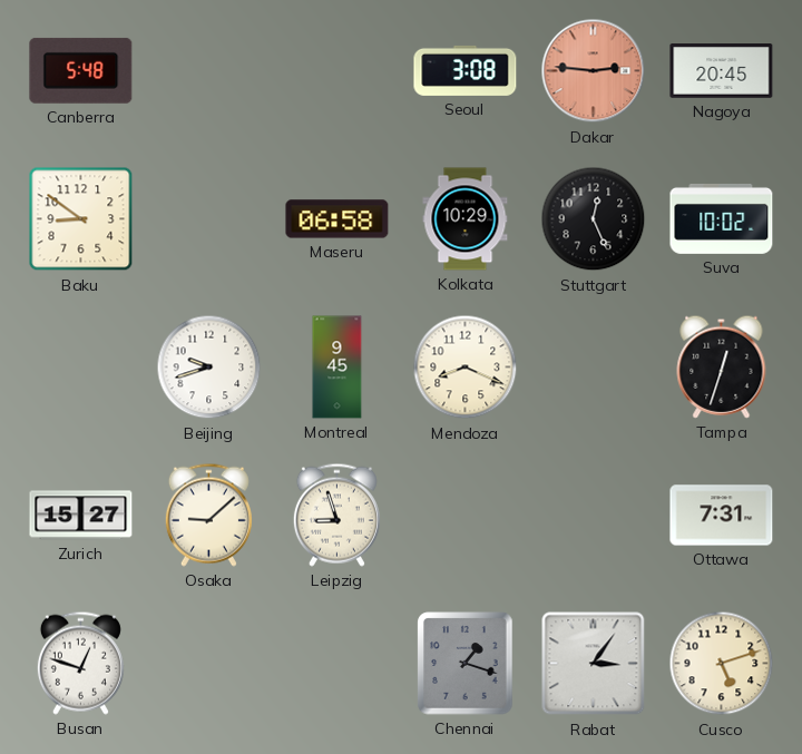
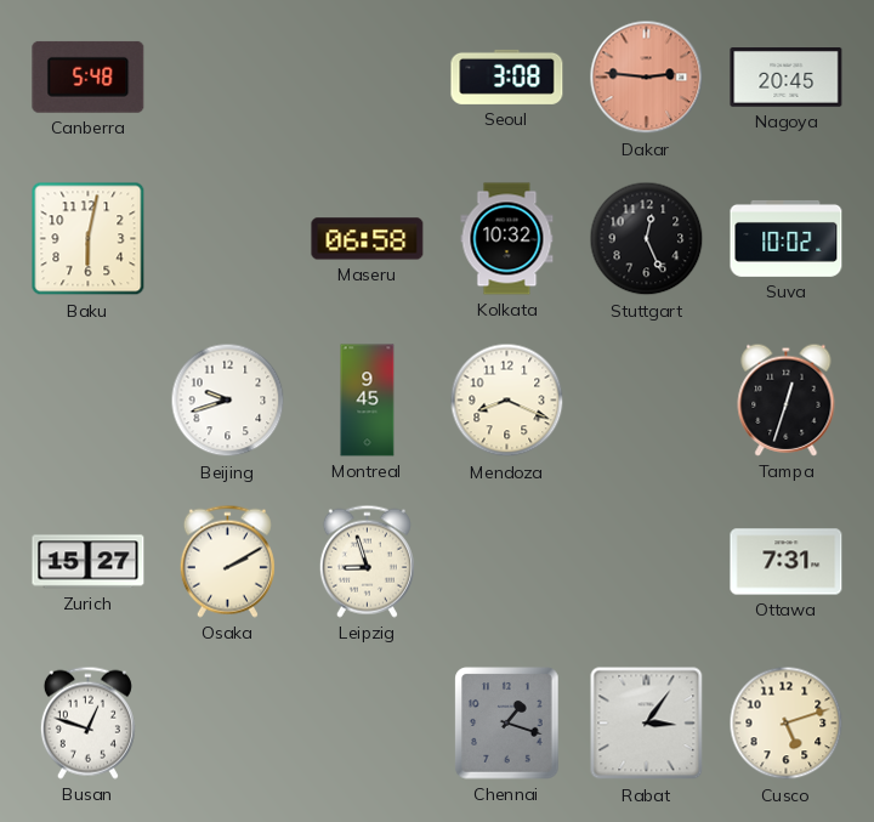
Baku: 8:51 -> 6:02 (89, 239)
Kolkata: 10:29 -> 10:32 (507, 239)
Osaka: 9:08 -> 2:10 (227, 561)
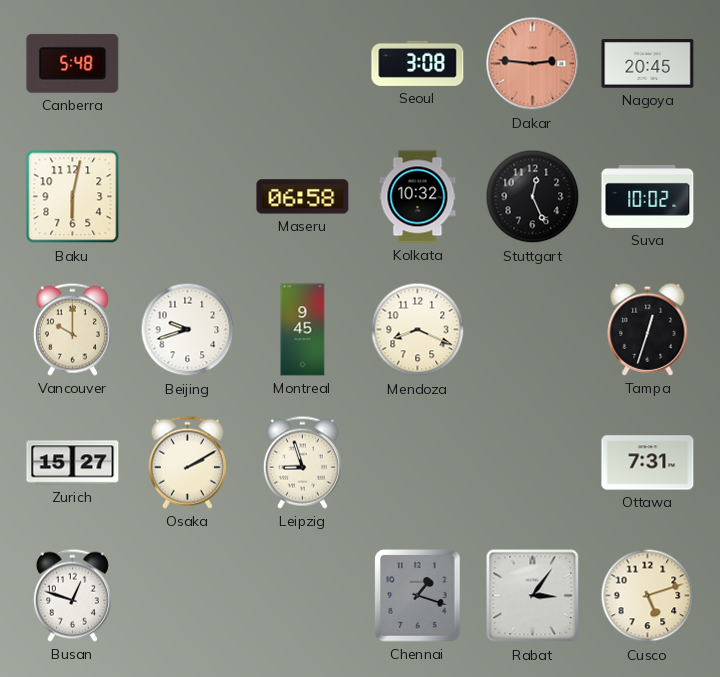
Vancouver: none -> 10:00 (72, 329)
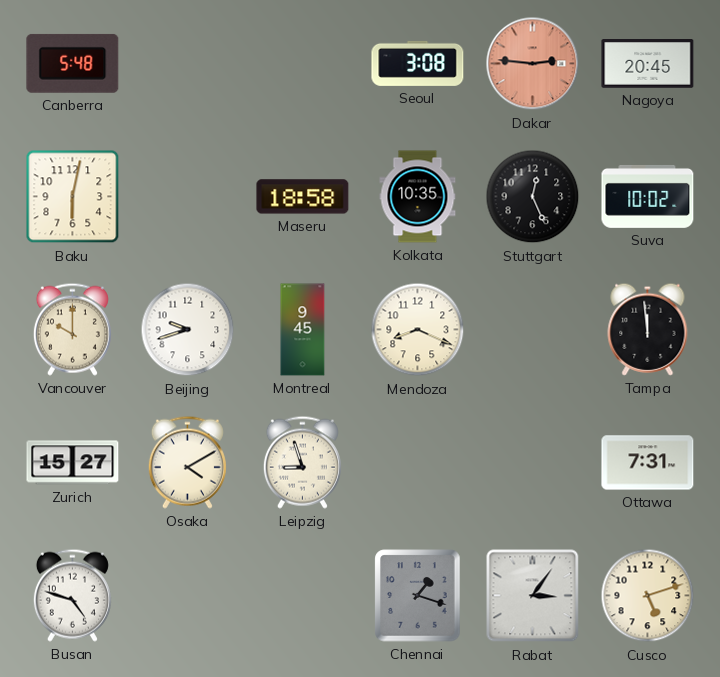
Maseru: 06:58 -> 18:58 (303, 197)
Kolkata: 10:32 -> 10:35 (418, 197)
Tampa: 12:33 -> 11:59 (648, 329)
Osaka: 2:10 -> 4:10 (187, 462)
Busan: 12:48 -> 4:48 (72, 595)
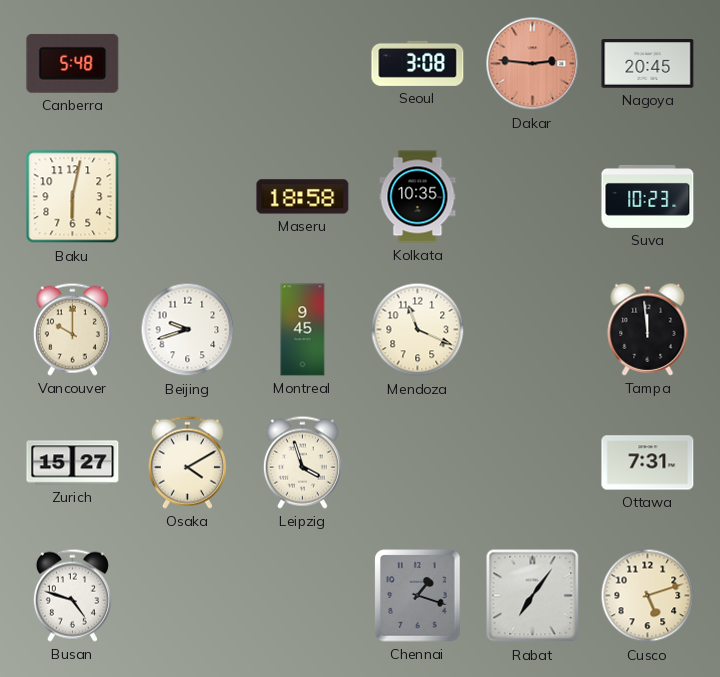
Stuttgart: 12:26 -> none (533, 197)
Suva: 10:02 -> 10:23 (648, 196)
Mendoza: 8:19 -> 11:19 (418, 330)
Leipzig: 8:57 -> 3:57 (302, 462)
Rabat: 3:06 -> 7:06 (533, 596)
